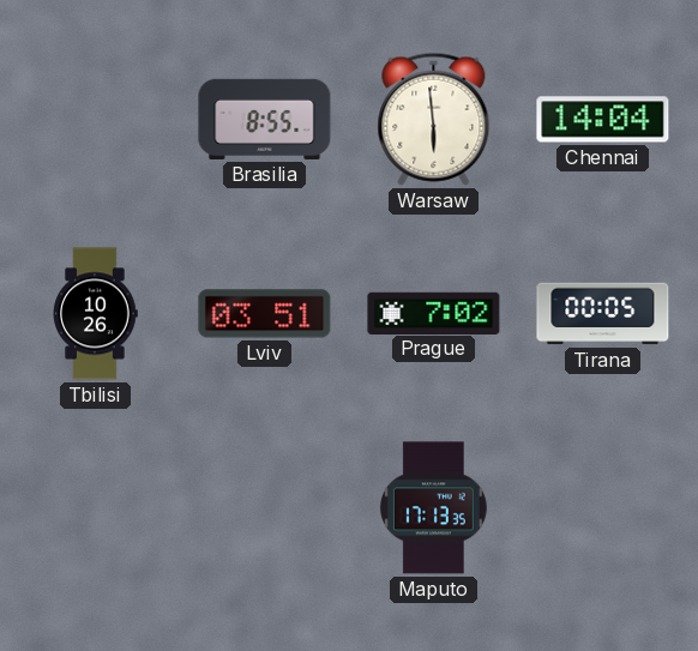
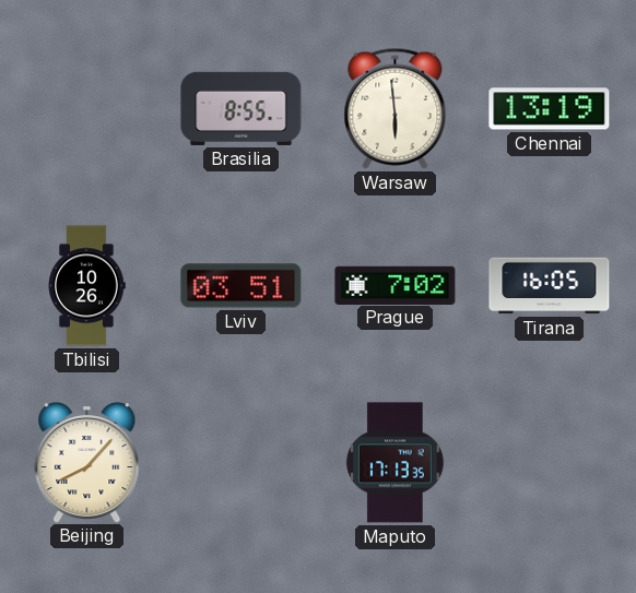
Chennai: 14:04 -> 13:19 (550, 109)
Tirana: 00:05 -> 16:05 (550, 286)
Beijing: none -> 8:07 (87, 463)
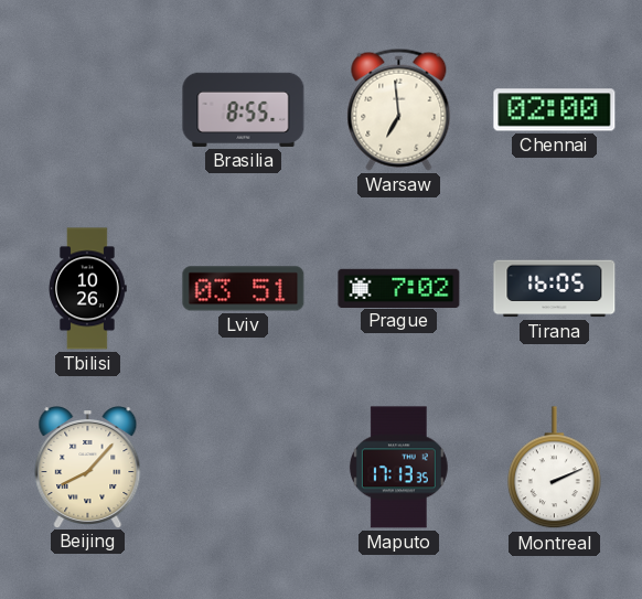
Warsaw: 5:59 -> 6:59 (399, 109)
Chennai: 13:19 -> 02:00 (555, 110)
Montreal: none -> 2:11 (554, 468)
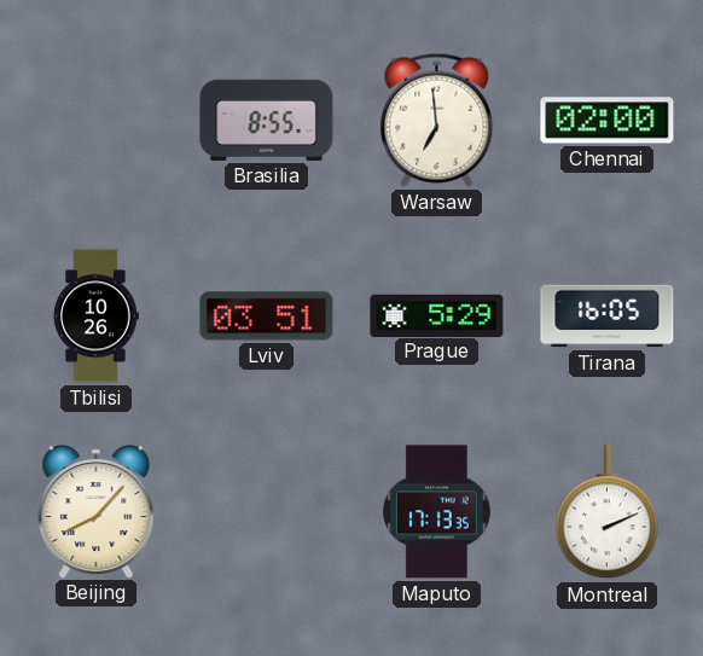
Prague: 7:02 -> 5:29 (437, 315)
